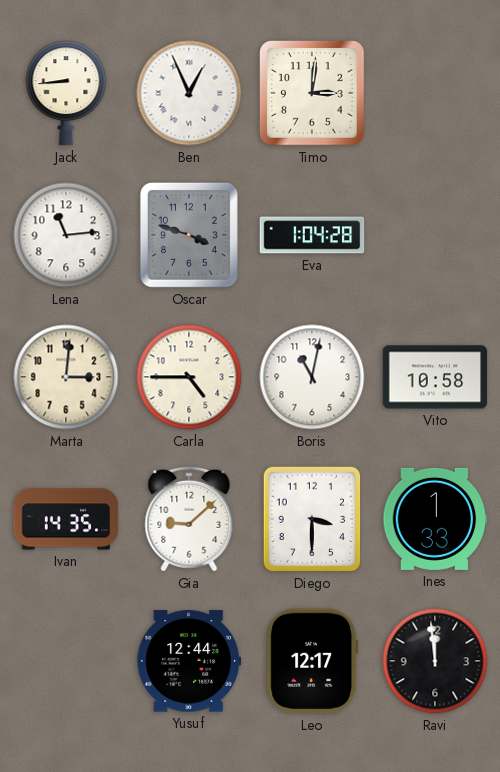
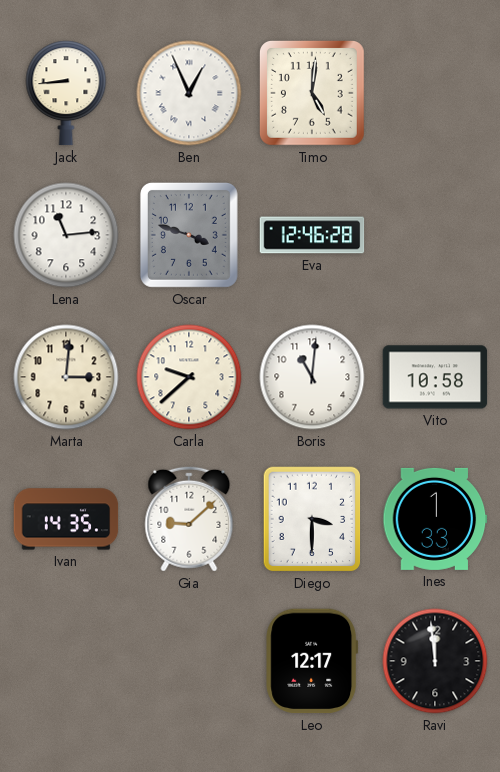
Timo: 3:01 -> 5:01 (312, 93)
Eva: 1:04 -> 12:46 (312, 235)
Carla: 4:45 -> 9:38 (189, 377)
Boris: 11:02 -> 11:01 (312, 377)
Yusuf: 12:44 -> none (189, 661)
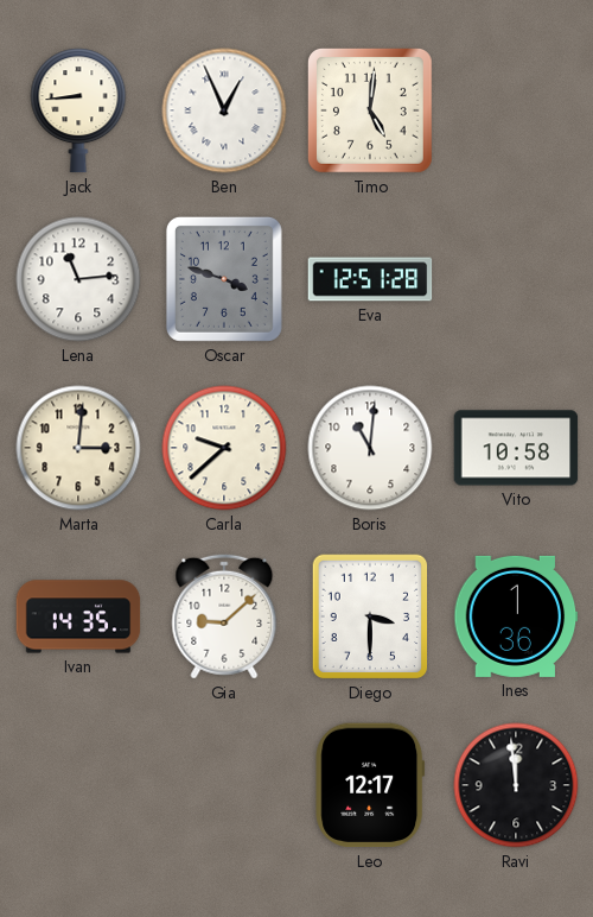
Eva: 12:46 -> 12:51 (370, 279)
Ines: 1:33 -> 1:36 (516, 616)
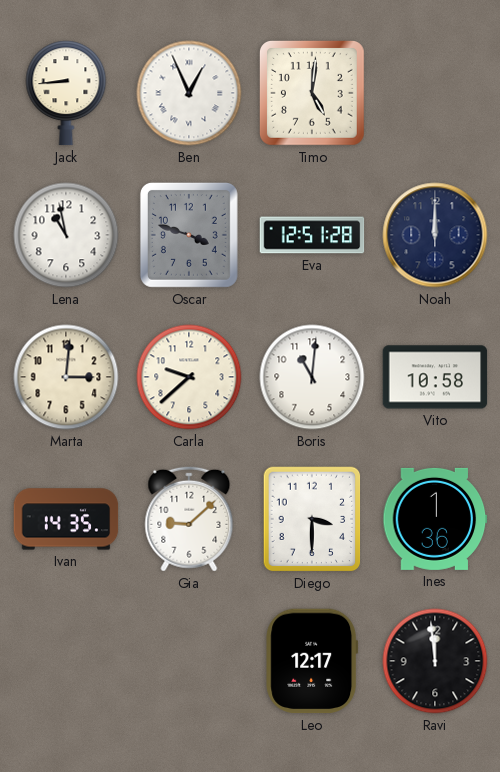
Lena: 11:14 -> 10:58 (66, 235)
Noah: none -> 12:00 (435, 235)
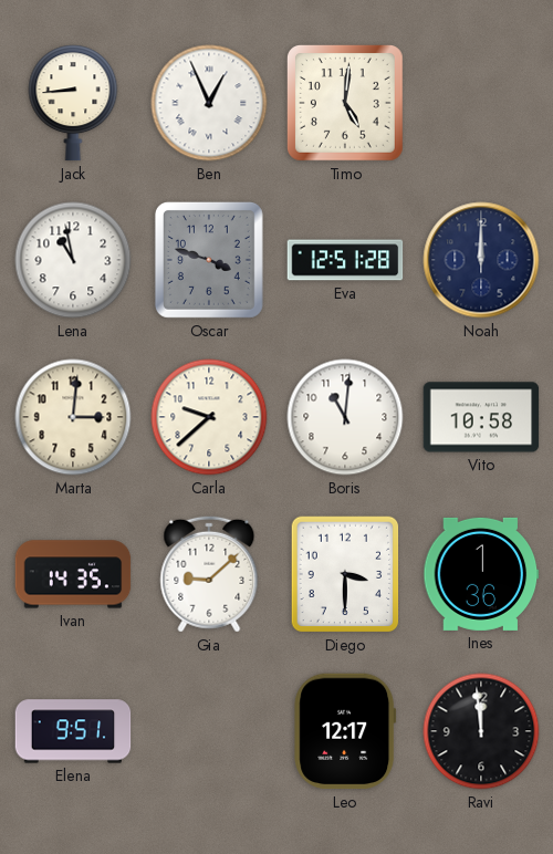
Elena: none -> 9:51 (73, 731)
